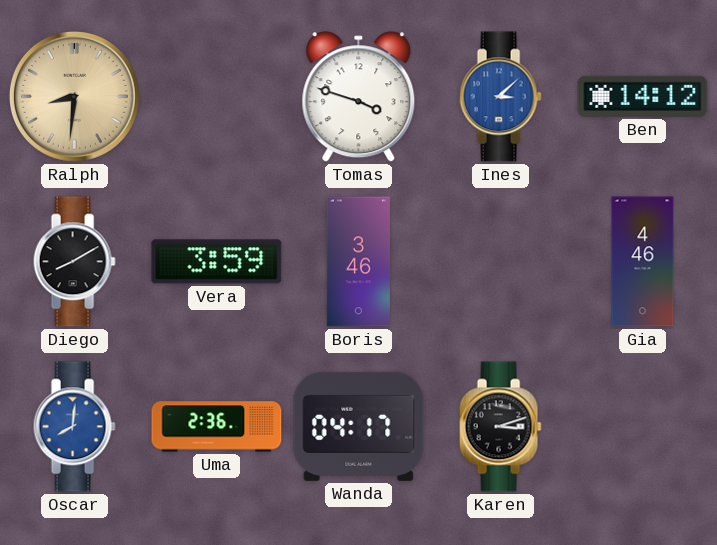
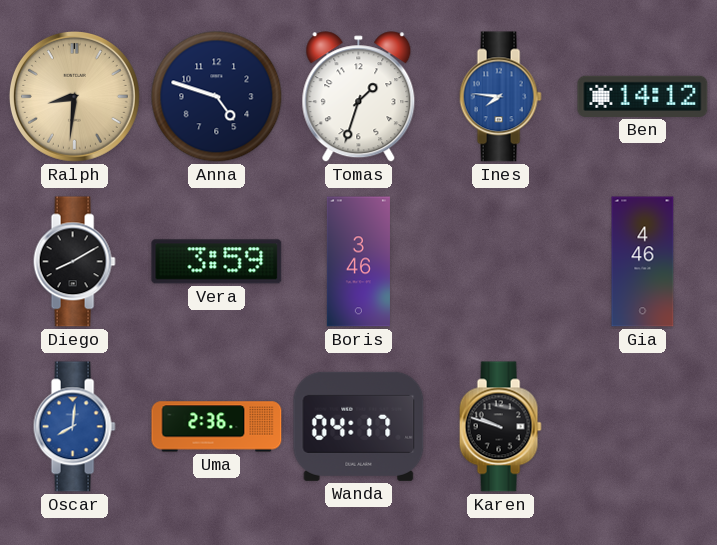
Anna: none -> 4:48 (217, 97)
Tomas: 3:48 -> 1:33 (359, 97)
Ines: 3:08 -> 7:46 (500, 97)
Karen: 3:12 -> 9:48 (500, 427)
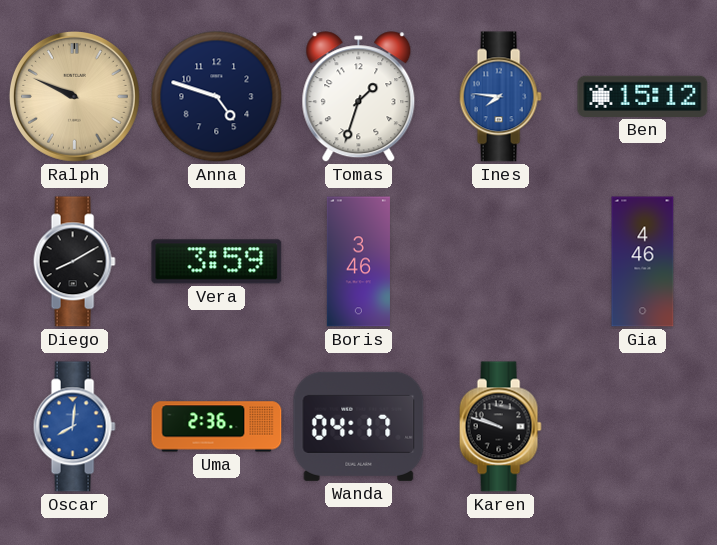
Ralph: 8:31 -> 9:49 (74, 96)
Ben: 14:12 -> 15:12 (643, 96)
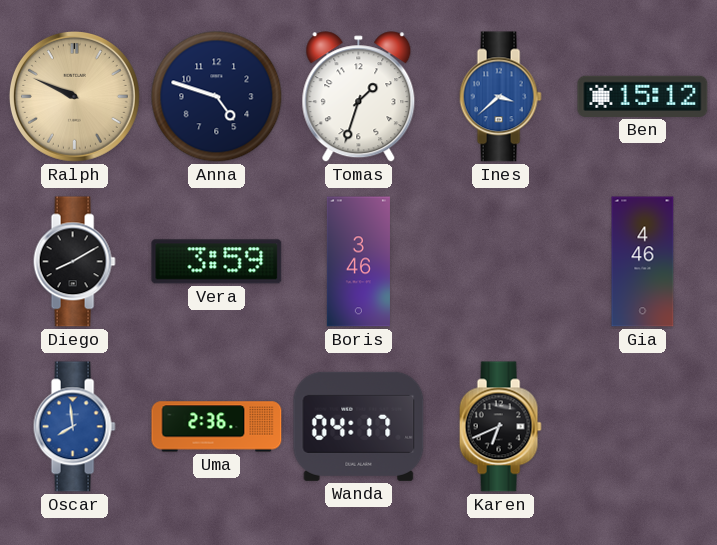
Ines: 7:46 -> 3:38 (500, 97)
Oscar: 8:01 -> 7:59 (74, 427)
Karen: 9:48 -> 6:41 (500, 427)
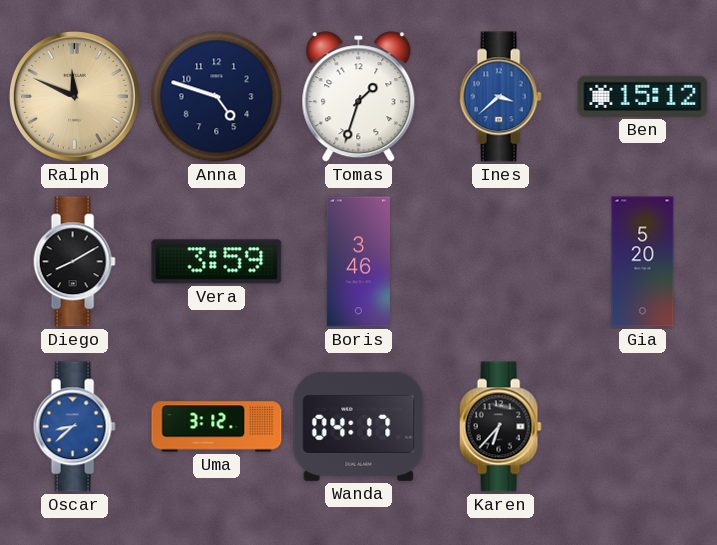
Ralph: 9:49 -> 11:49 (74, 96)
Gia: 4:46 -> 5:20 (643, 262)
Oscar: 7:59 -> 8:38 (74, 427)
Uma: 2:36 -> 3:12 (217, 427)
Karen: 6:41 -> 6:37 (500, 427)
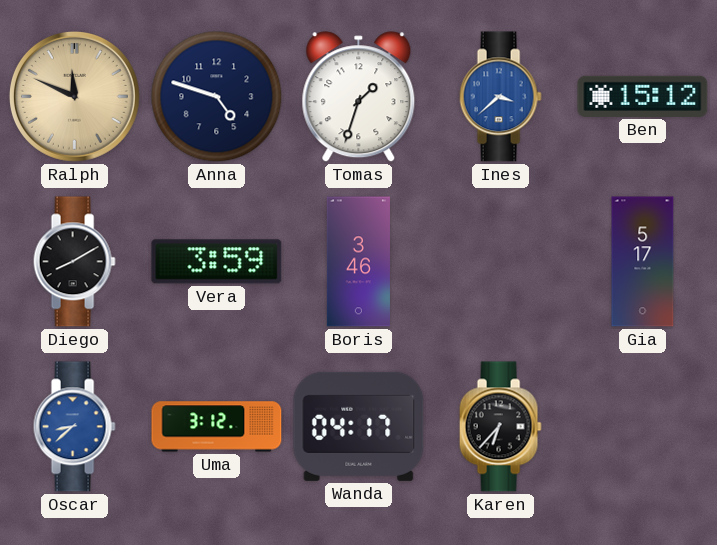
Gia: 5:20 -> 5:17 (643, 262)
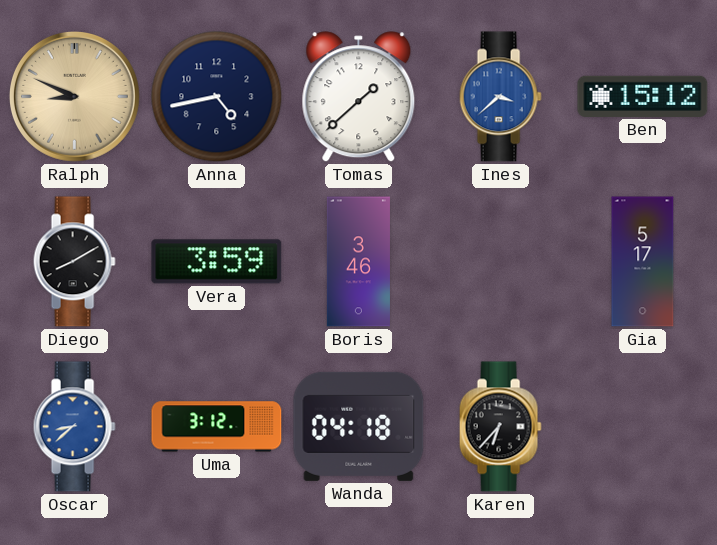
Ralph: 11:49 -> 8:49 (74, 96)
Anna: 4:48 -> 4:43 (217, 97)
Tomas: 1:33 -> 1:38 (359, 97)
Wanda: 04:17 -> 04:18 (359, 426)
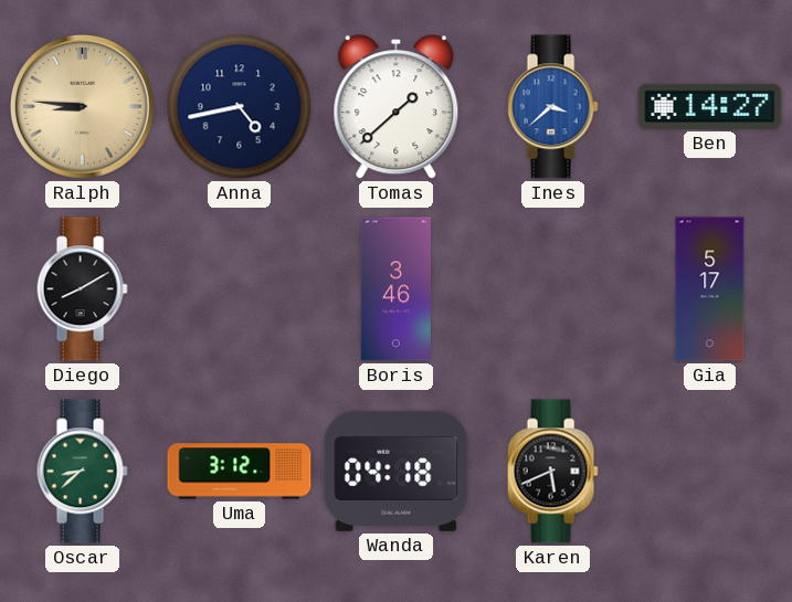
Ralph: 8:49 -> 8:46 (82, 106)
Ben: 15:12 -> 14:27 (710, 106)
Vera: 3:59 -> none (217, 262)
Oscar dial: blue -> green (82, 472)
Karen: 6:37 -> 5:41 (552, 472)
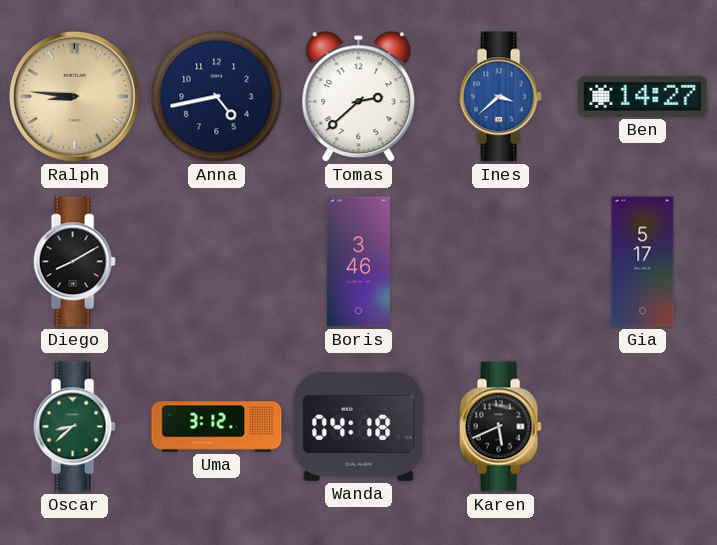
Tomas: 1:38 -> 2:38 (359, 97)
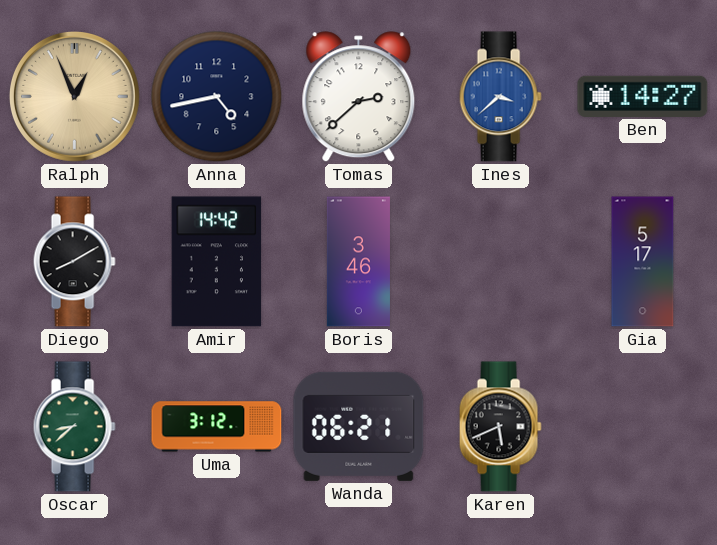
Ralph: 8:46 -> 12:56 (74, 96)
Amir: none -> 14:42 (217, 262)
Wanda: 04:18 -> 06:21 (359, 426)
